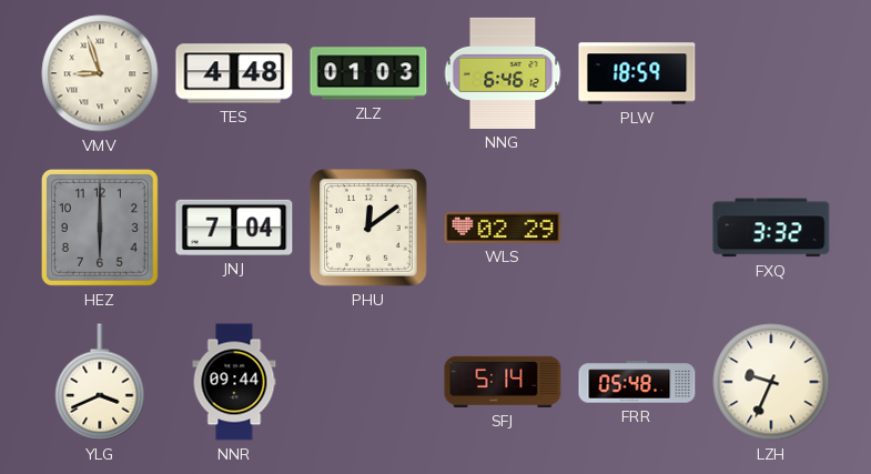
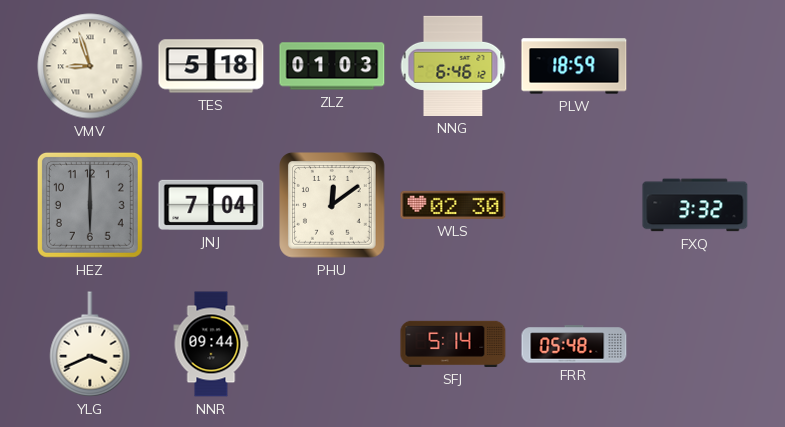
TES: 4:48 -> 5:18 (211, 66)
WLS: 02:29 -> 02:30 (453, 205)
LZH: 9:34 -> none (771, 382)
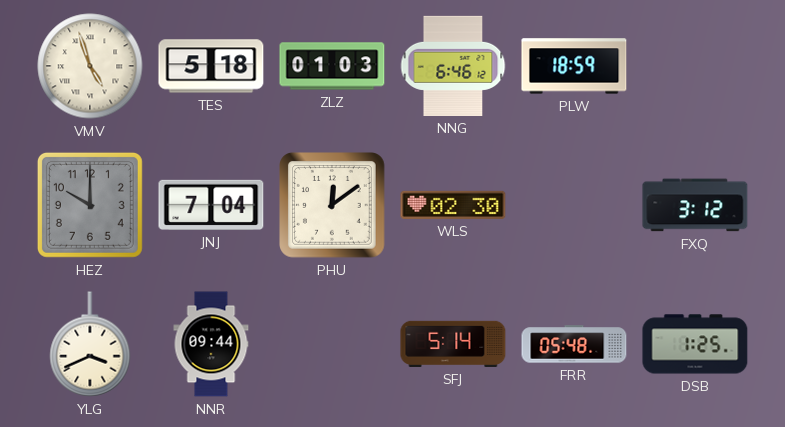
VMV: 8:57 -> 4:57 (90, 66)
HEZ: 6:00 -> 10:00 (90, 205)
FXQ: 3:32 -> 3:12 (695, 205)
DSB: none -> 1:25 (695, 344)
